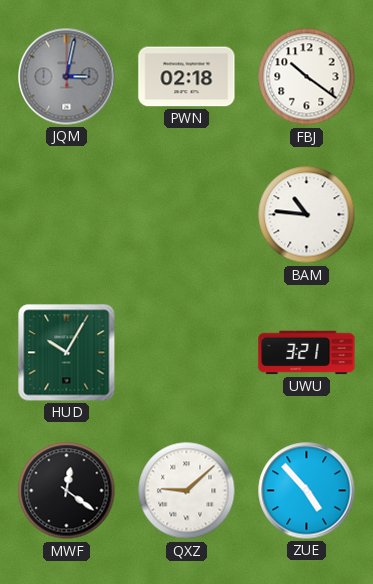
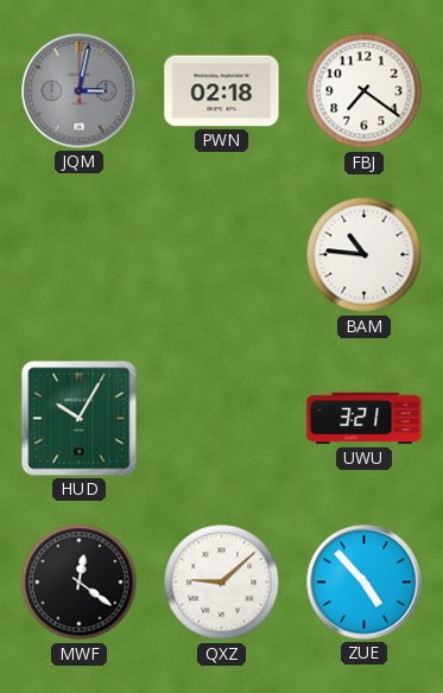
FBJ: 10:21 -> 7:21 (365, 91)
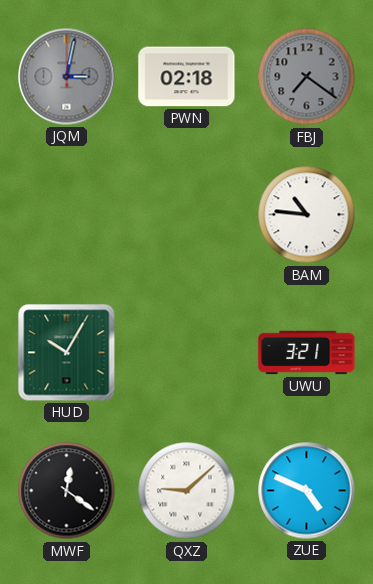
FBJ dial: white -> grey (307, 77)
ZUE: 4:53 -> 4:49 (307, 491)
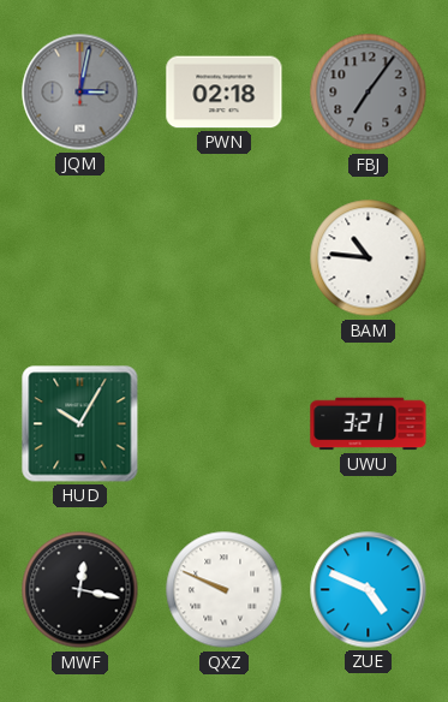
FBJ: 7:21 -> 7:06 (369, 93)
MWF: 12:21 -> 12:17 (80, 590)
QXZ: 9:08 -> 9:49 (225, 590)
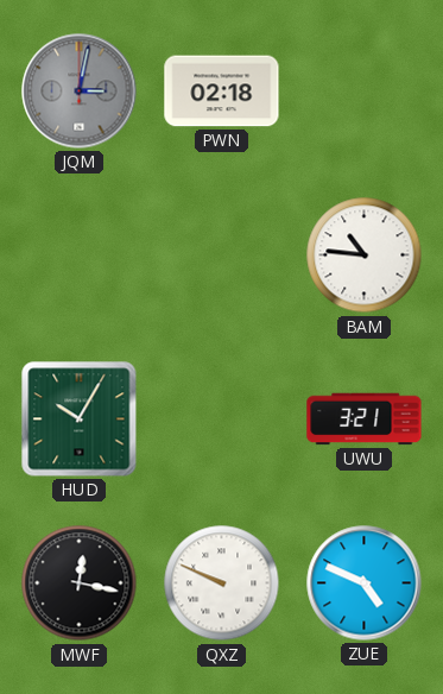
FBJ: 7:06 -> none (369, 93)
